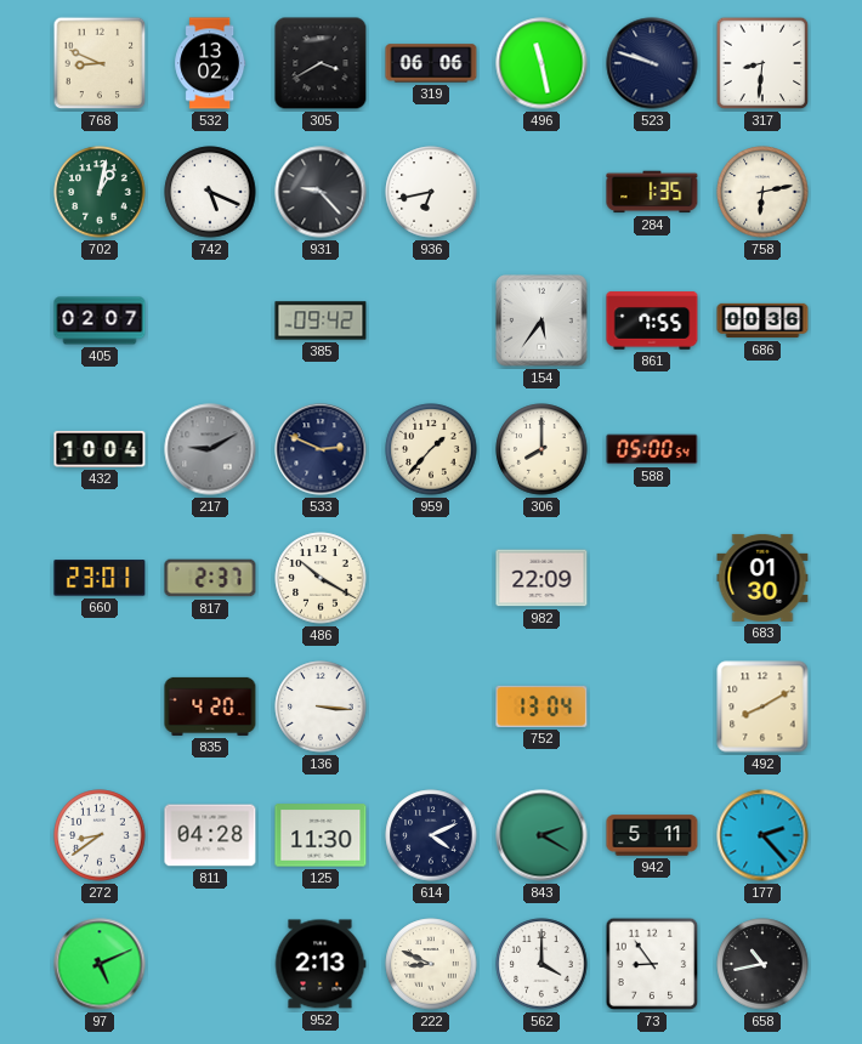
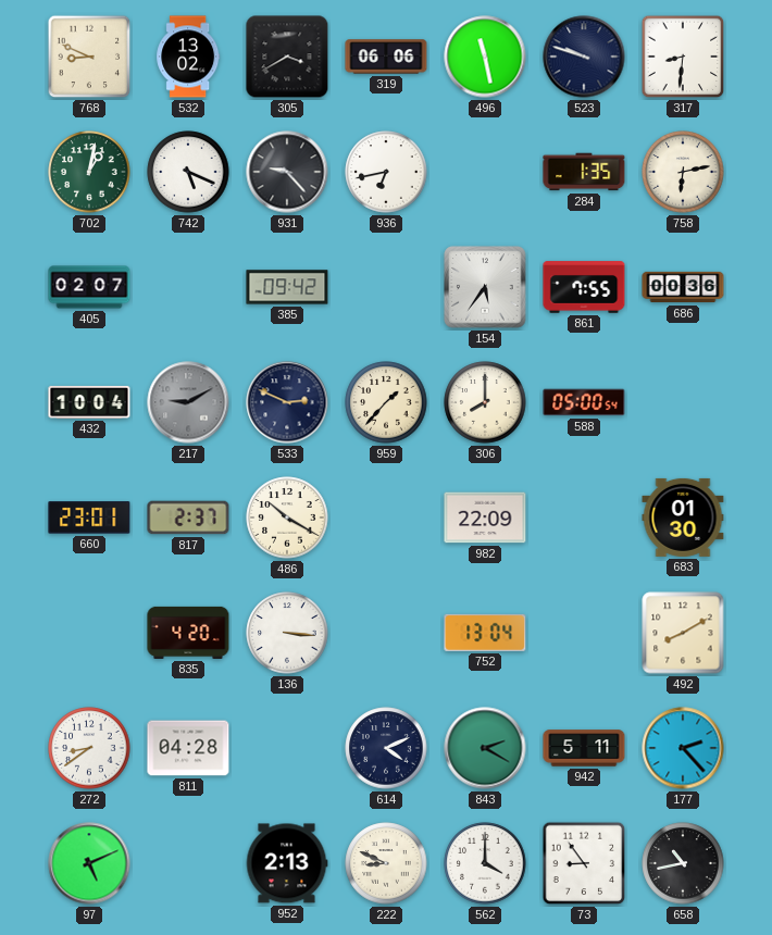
125: 11:30 -> none (321, 835)
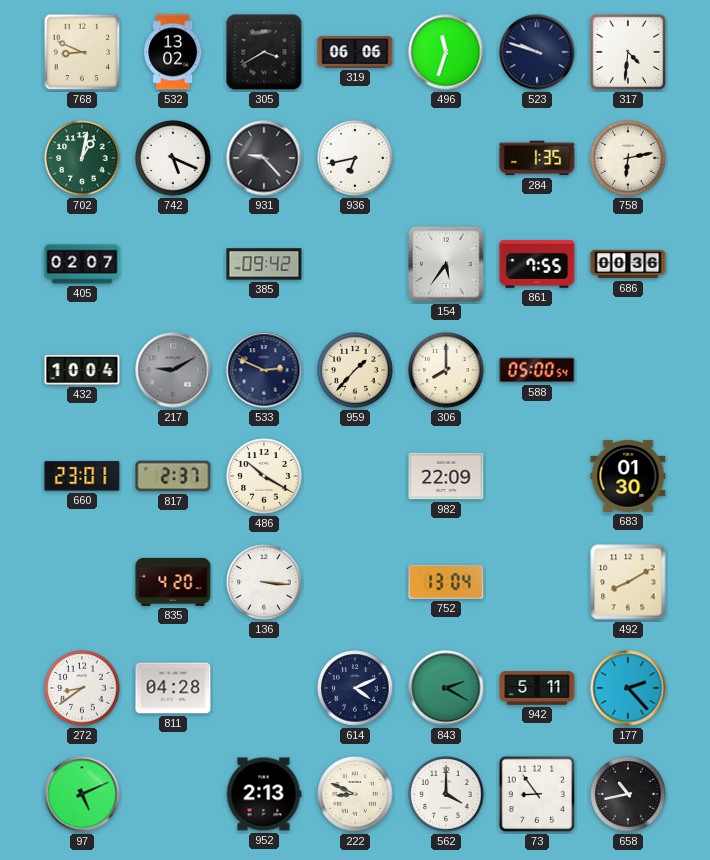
496: 11:28 -> 11:33 (446, 52)
317: 8:31 -> 4:31 (628, 52)
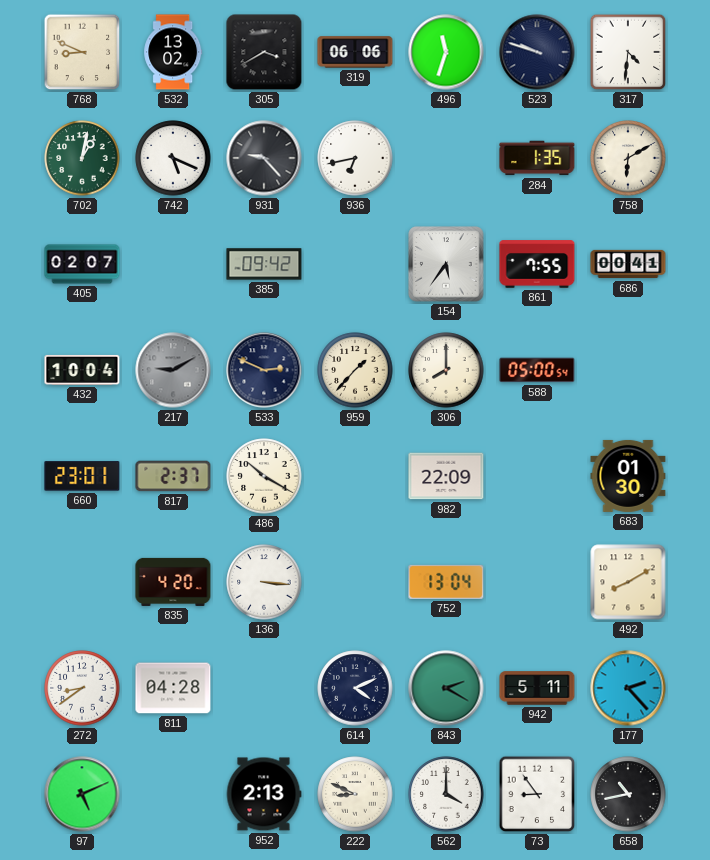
758: 6:13 -> 6:10 (628, 158)
686: 00:36 -> 00:41 (628, 264)
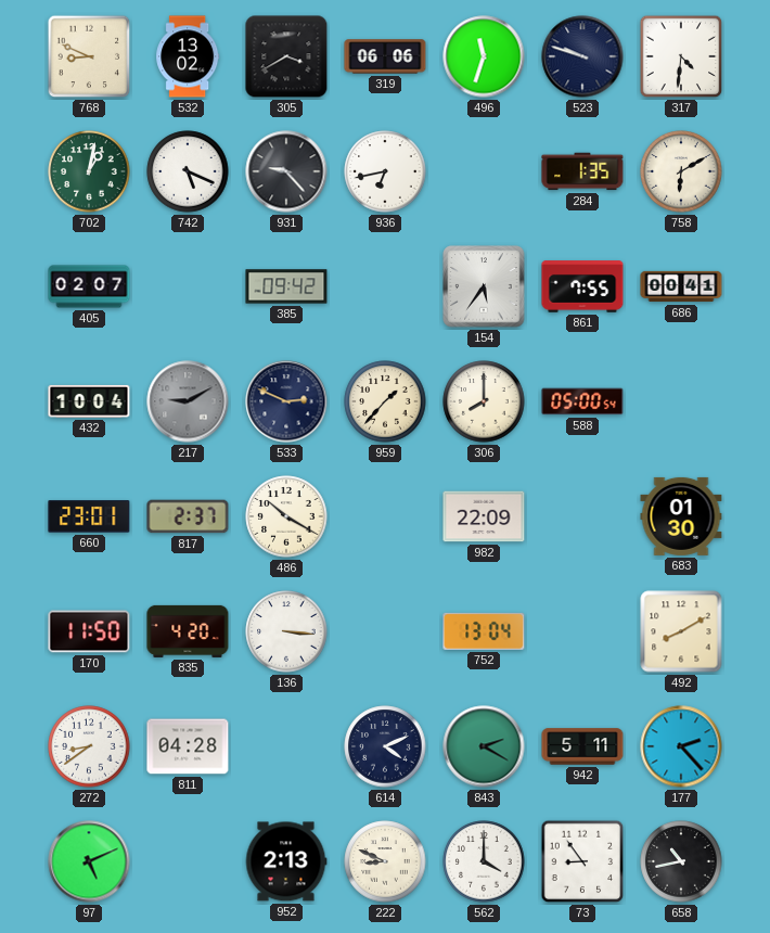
170: none -> 11:50 (89, 631)
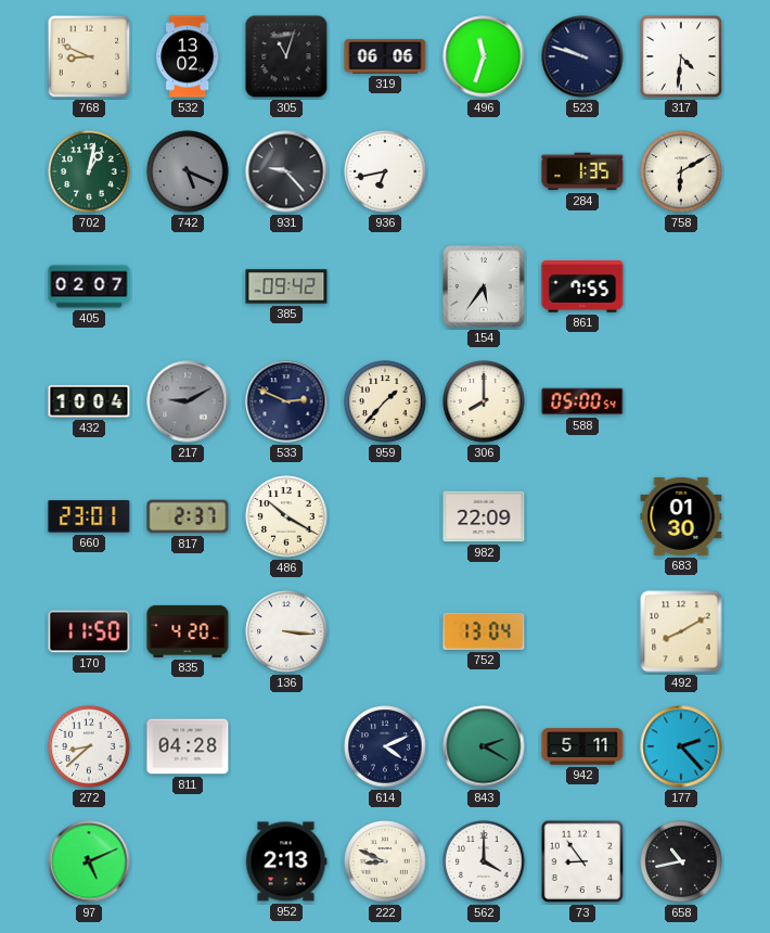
305: 3:40 -> 11:03 (286, 56)
742 dial: white -> grey (188, 171)
686: 00:41 -> none (681, 286)
272: 8:39 -> 8:38 (89, 746)
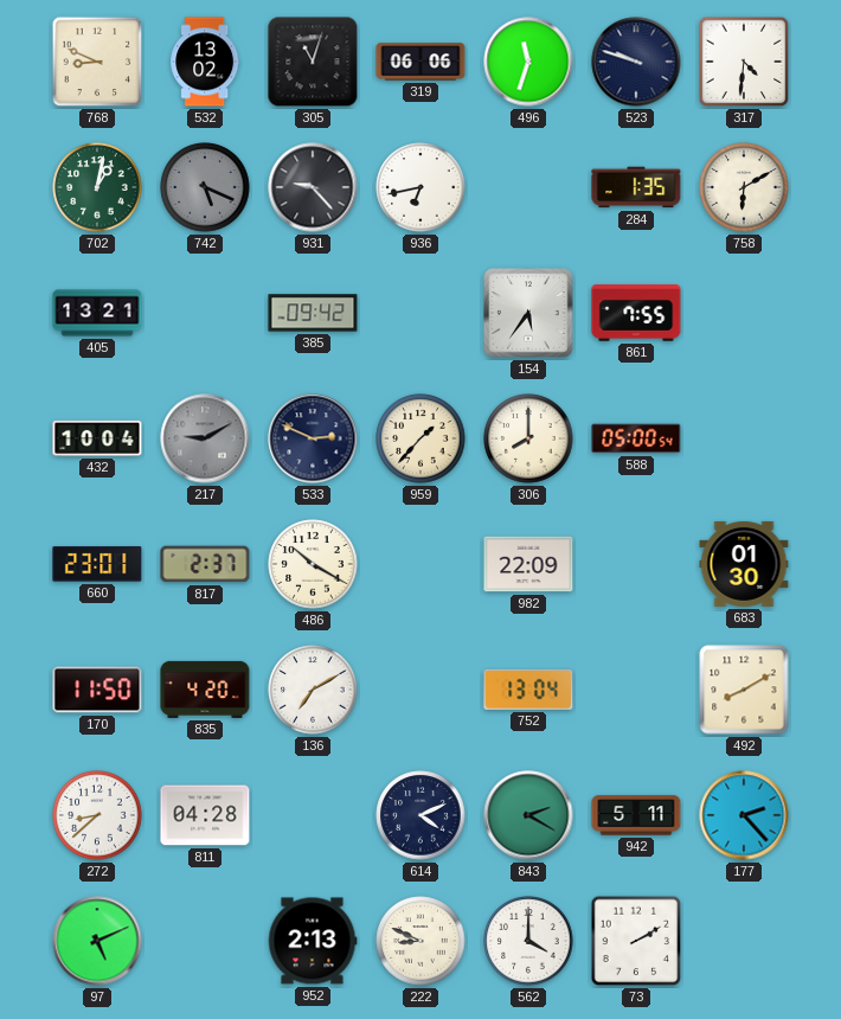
405: 02:07 -> 13:21 (97, 313)
136: 3:16 -> 7:10 (313, 690)
73: 8:54 -> 2:10 (636, 941)
658: 10:43 -> none (681, 861)
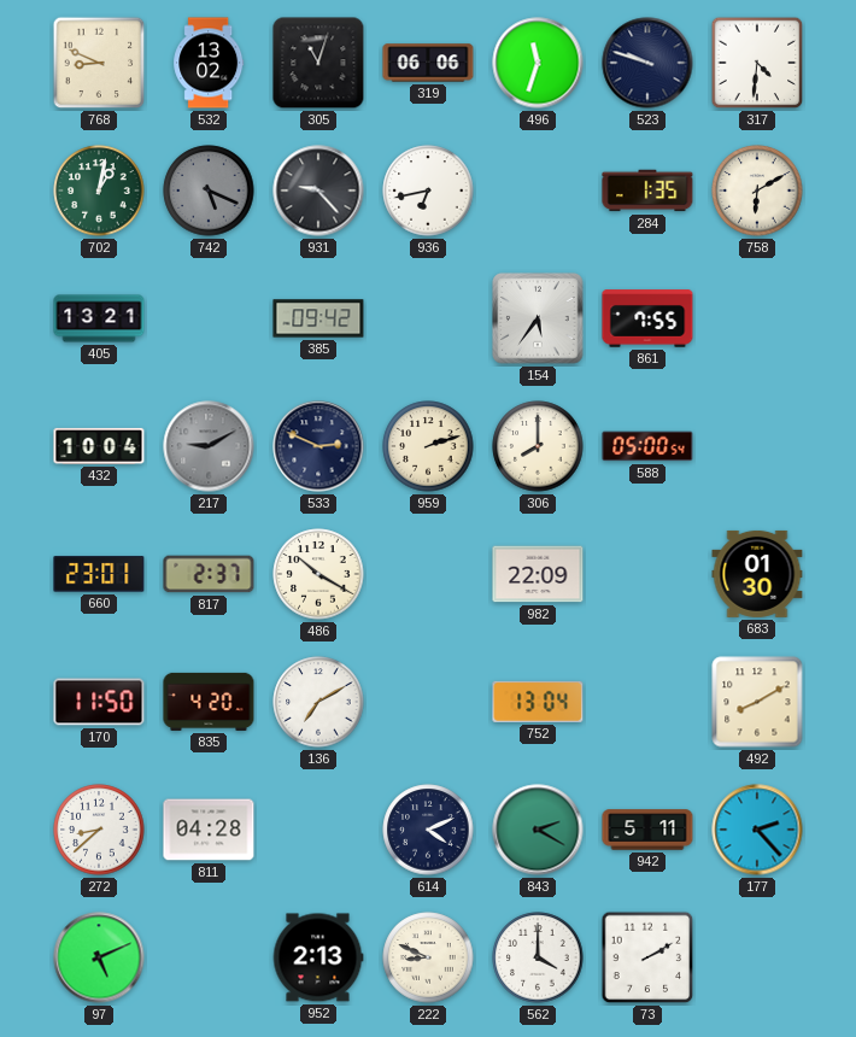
959: 1:37 -> 2:12 (428, 446)
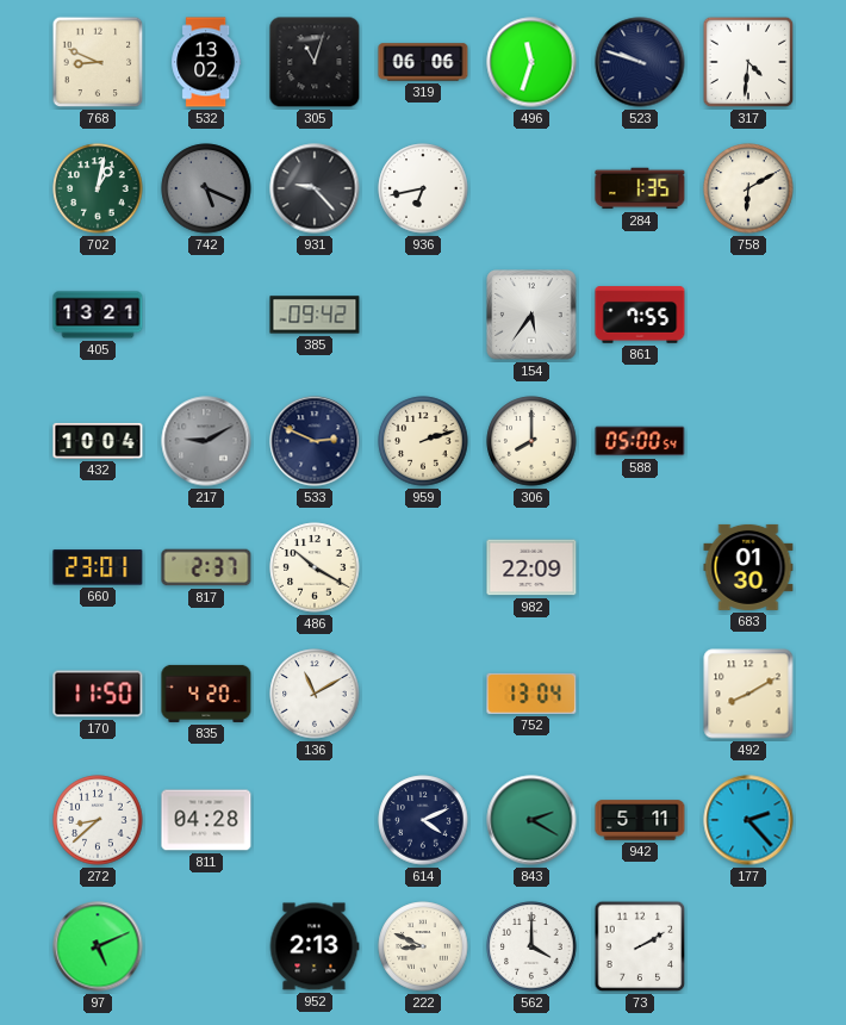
136: 7:10 -> 11:10 (315, 694)
